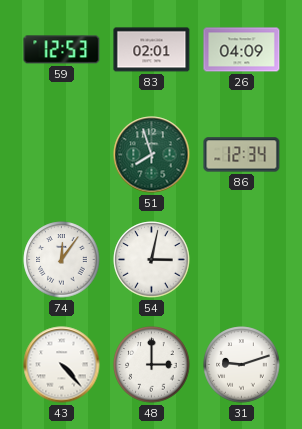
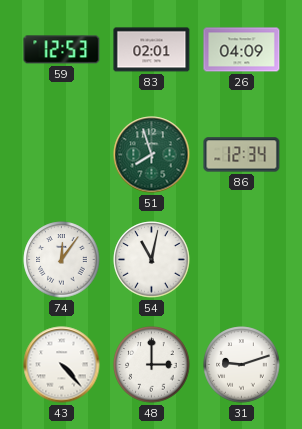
54: 3:02 -> 11:02 (152, 260)
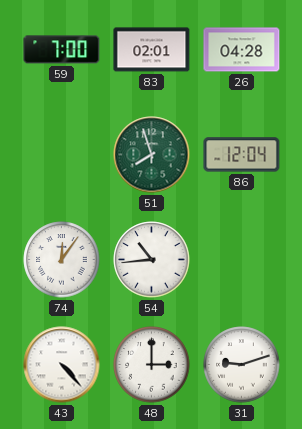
59: 12:53 -> 7:00 (62, 50)
26: 04:09 -> 04:28 (242, 50)
86: 12:34 -> 12:04 (242, 155)
54: 11:02 -> 10:44 (152, 260)
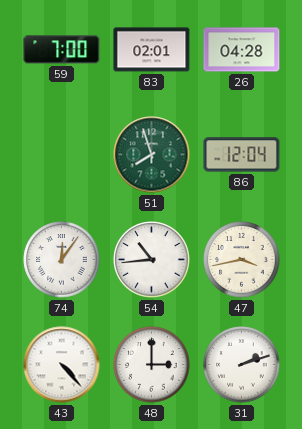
47: none -> 3:43 (242, 260)
31: 9:12 -> 2:12 (242, 365)
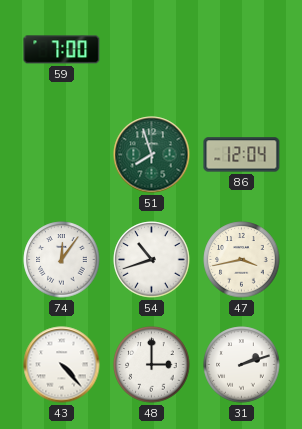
83: 02:01 -> none (152, 50)
26: 04:28 -> none (242, 50)
54: 10:44 -> 10:42 (152, 260)
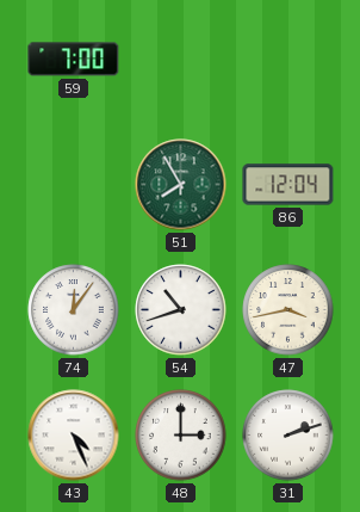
51: 7:57 -> 7:55 (181, 185)
43: 4:23 -> 4:26 (74, 436)
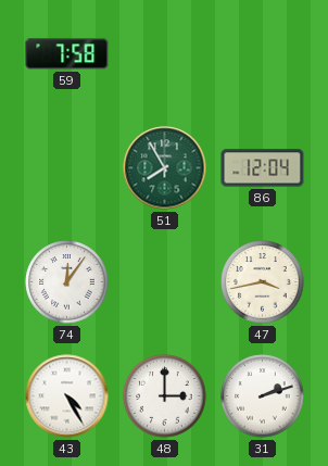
59: 7:00 -> 7:58 (67, 54)
54: 10:42 -> none (181, 310)
43: 4:26 -> 4:25 (67, 396)
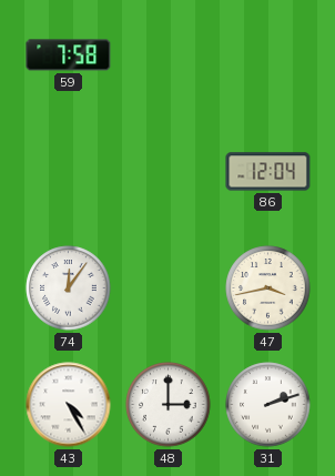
51: 7:55 -> none (165, 168)
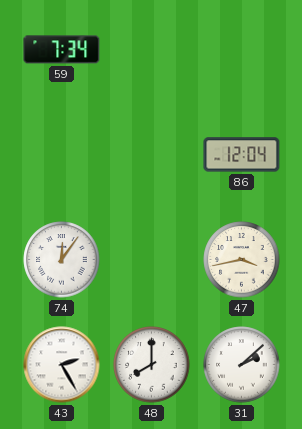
59: 7:58 -> 7:34 (62, 50)
43: 4:25 -> 2:25 (62, 365)
48: 3:00 -> 8:00 (152, 365)
31: 2:12 -> 2:08 (242, 365)
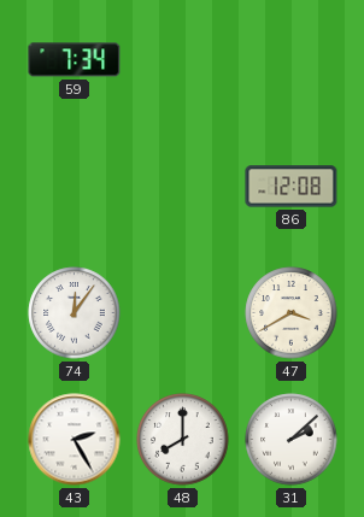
86: 12:04 -> 12:08 (292, 187)
47: 3:43 -> 3:40 (292, 313)
